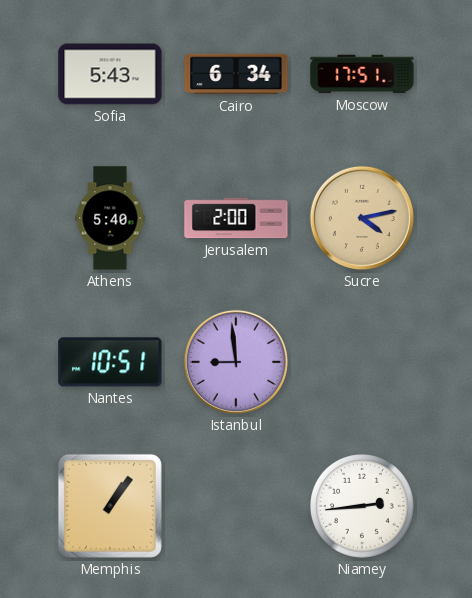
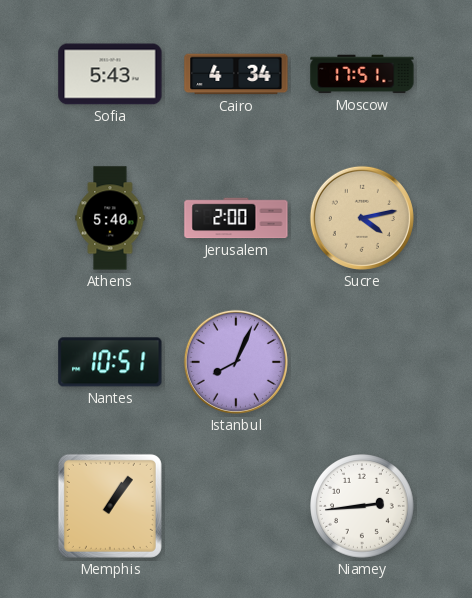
Cairo: 6:34 -> 4:34 (236, 74)
Istanbul: 8:59 -> 8:04 (236, 362)
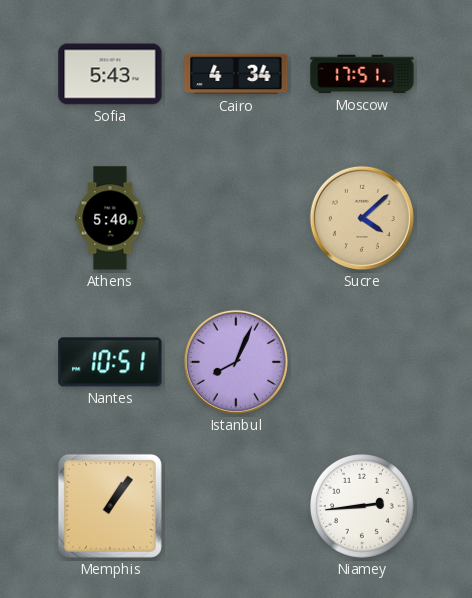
Jerusalem: 2:00 -> none (236, 218)
Sucre: 4:13 -> 4:08 (362, 218)
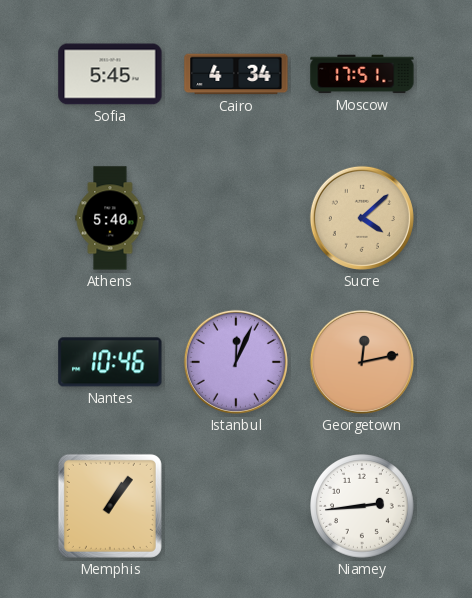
Sofia: 5:43 -> 5:45 (110, 74)
Nantes: 10:51 -> 10:46 (110, 362)
Istanbul: 8:04 -> 12:04 (236, 362)
Georgetown: none -> 12:13 (362, 362)
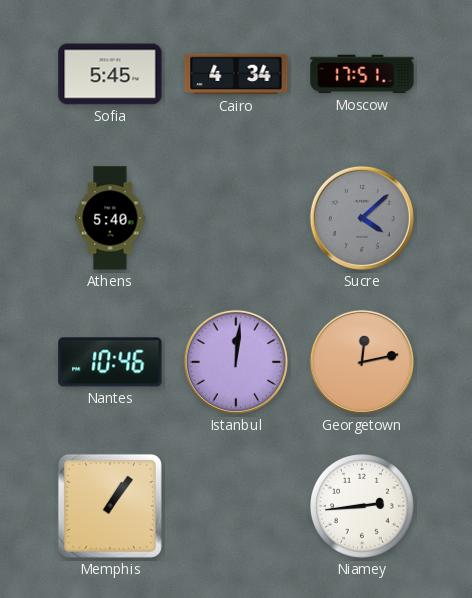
Sucre dial: champagne -> grey (362, 218)
Istanbul: 12:04 -> 12:01 (236, 362)
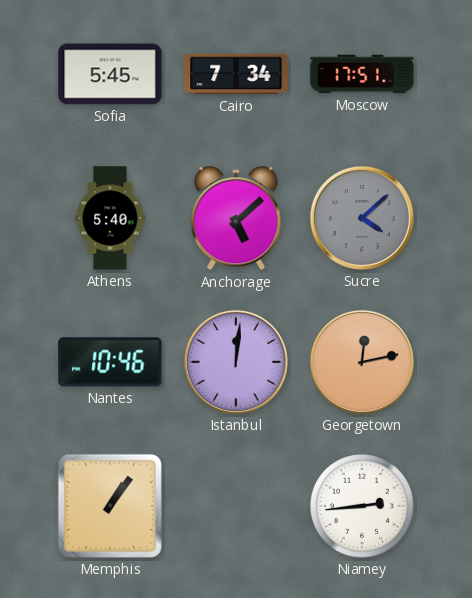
Cairo: 4:34 -> 7:34 (236, 74)
Anchorage: none -> 5:08 (236, 219)
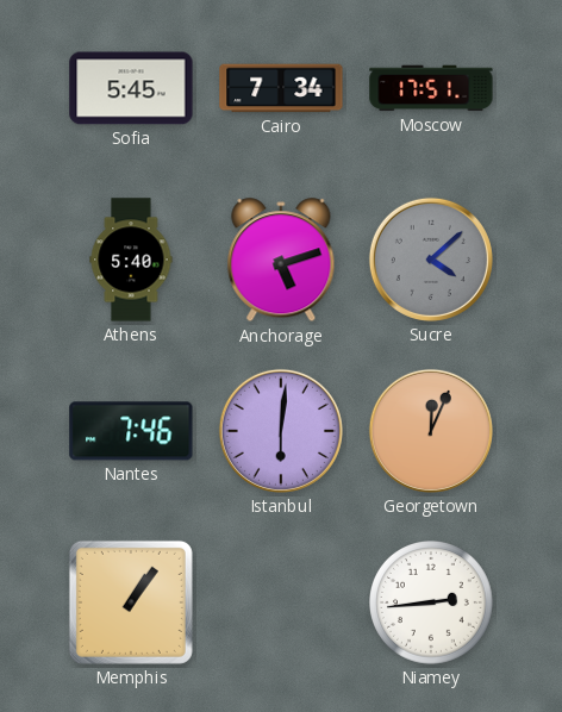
Anchorage: 5:08 -> 5:12 (281, 261)
Nantes: 10:46 -> 7:46 (131, 431)
Istanbul: 12:01 -> 6:01 (281, 431)
Georgetown: 12:13 -> 12:04 (431, 431)
